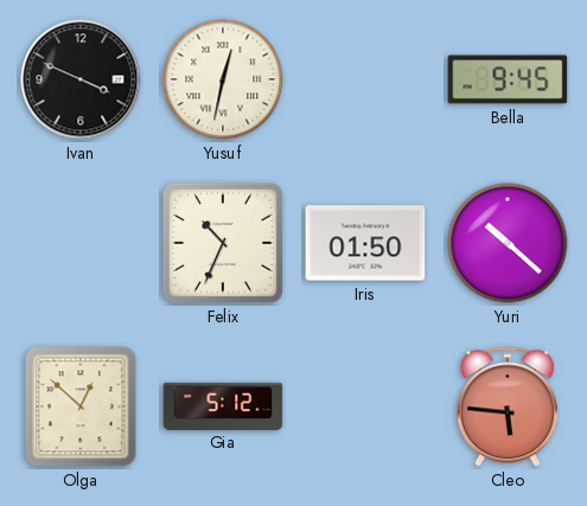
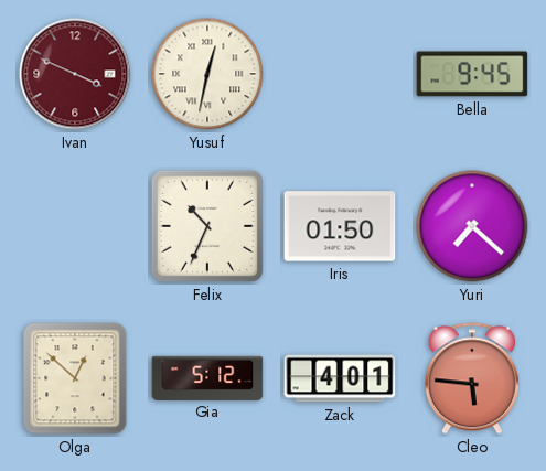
Ivan dial: black -> burgundy (75, 74)
Yuri: 10:22 -> 7:22 (472, 226)
Zack: none -> 4:01 (340, 378)
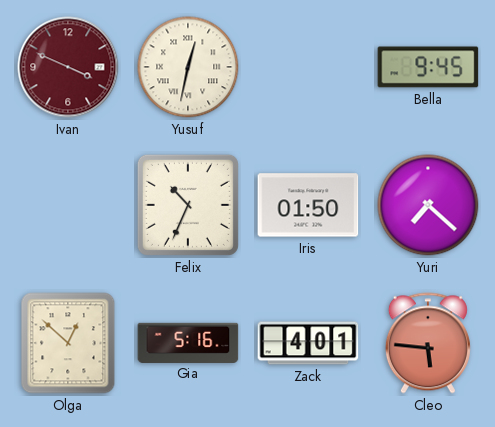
Gia: 5:12 -> 5:16 (188, 342)
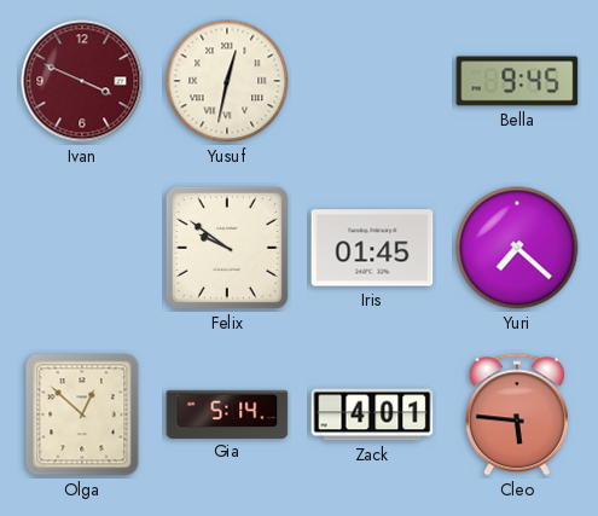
Felix: 10:34 -> 9:51 (227, 248)
Iris: 01:50 -> 01:45 (372, 248)
Gia: 5:16 -> 5:14 (227, 413)
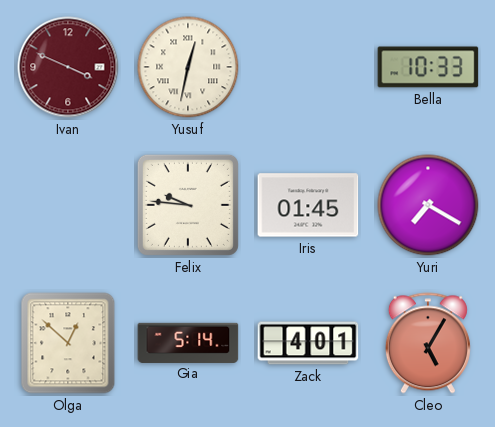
Bella: 9:45 -> 10:33 (428, 67)
Felix: 9:51 -> 9:46 (188, 205)
Yuri: 7:22 -> 7:20 (428, 205)
Cleo: 5:46 -> 5:05 (428, 343)
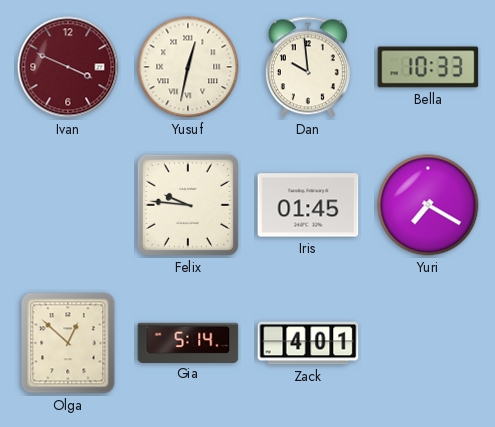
Dan: none -> 9:59 (308, 67)
Cleo: 5:05 -> none (428, 343)
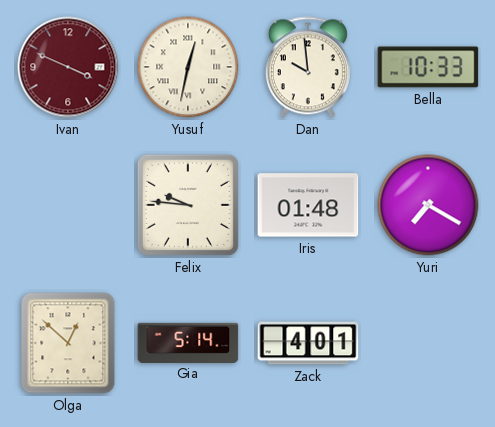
Iris: 01:45 -> 01:48 (308, 205)
